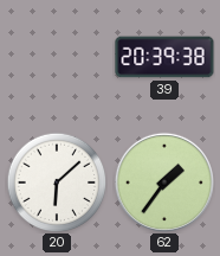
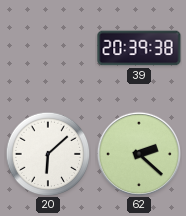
62: 1:36 -> 2:22 (139, 154)
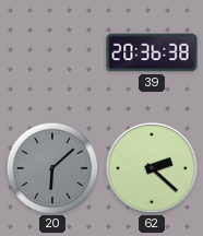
39: 20:39 -> 20:36 (152, 52)
20 dial: white -> grey (52, 168)
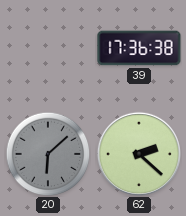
39: 20:36 -> 17:36 (139, 48)
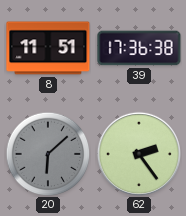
8: none -> 11:51 (48, 48)
62: 2:22 -> 2:24 (139, 154)
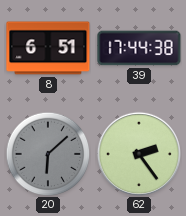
8: 11:51 -> 6:51 (48, 48)
39: 17:36 -> 17:44 (139, 48)
